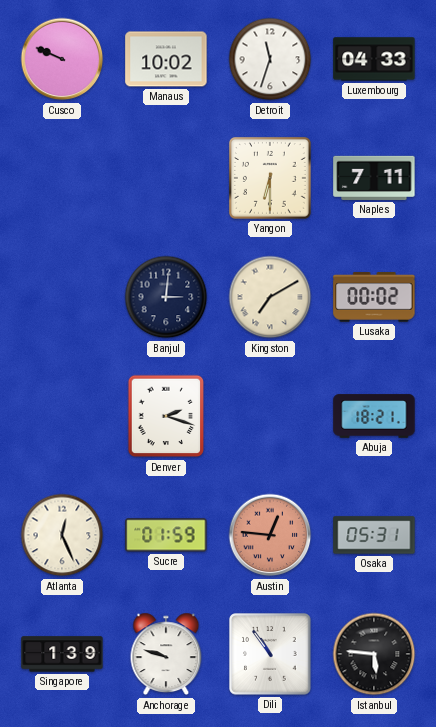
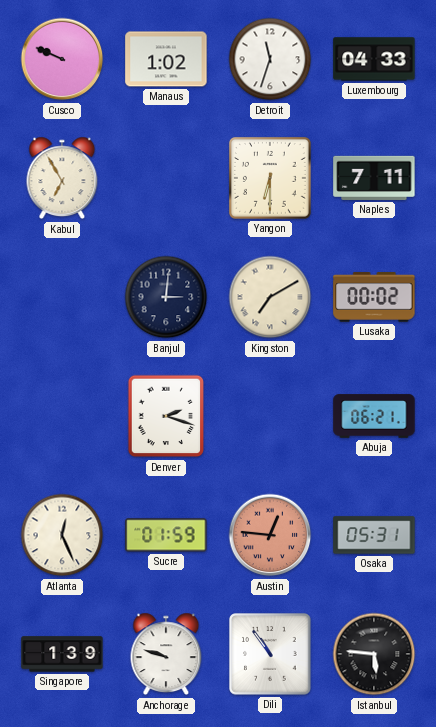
Manaus: 10:02 -> 1:02 (166, 59)
Kabul: none -> 6:55 (62, 178)
Abuja: 18:21 -> 06:21 (374, 416)
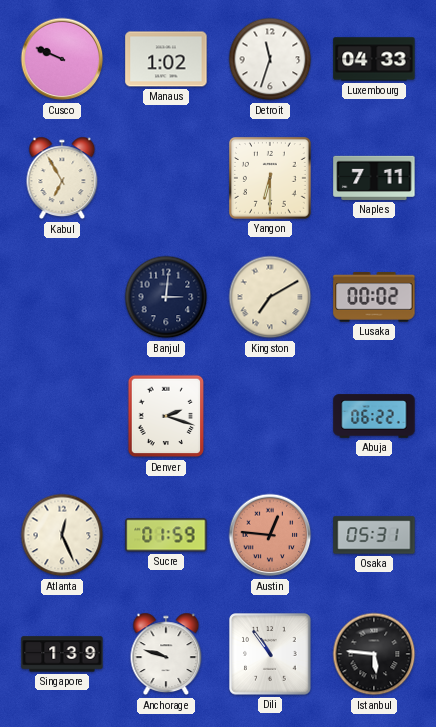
Abuja: 06:21 -> 06:22 (374, 416)
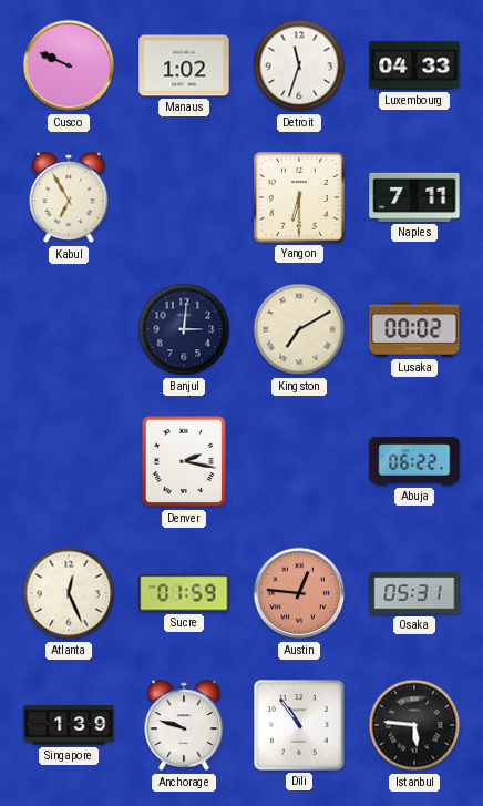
Denver: 2:18 -> 2:17 (184, 461)
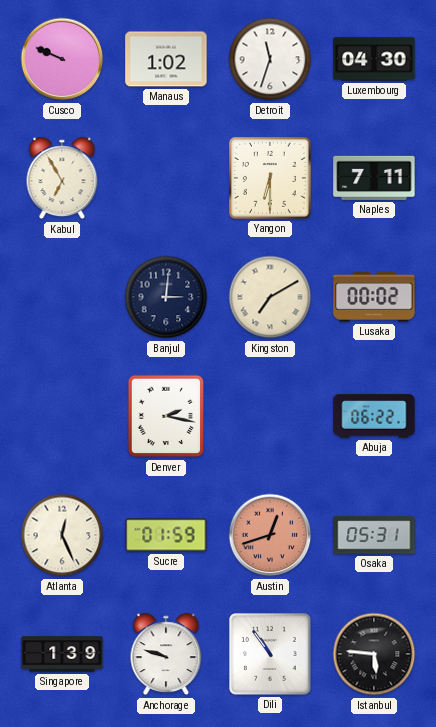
Luxembourg: 04:33 -> 04:30 (374, 59)
Austin: 12:46 -> 12:42 (270, 535)
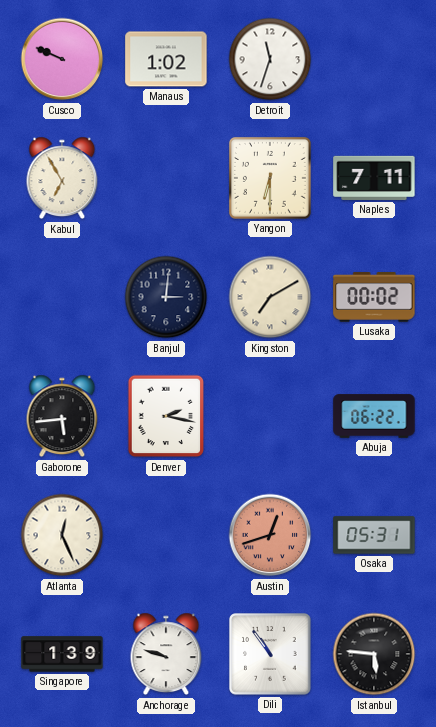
Luxembourg: 04:30 -> none (374, 59)
Gaborone: none -> 5:44 (62, 416)
Sucre: 01:59 -> none (166, 535)
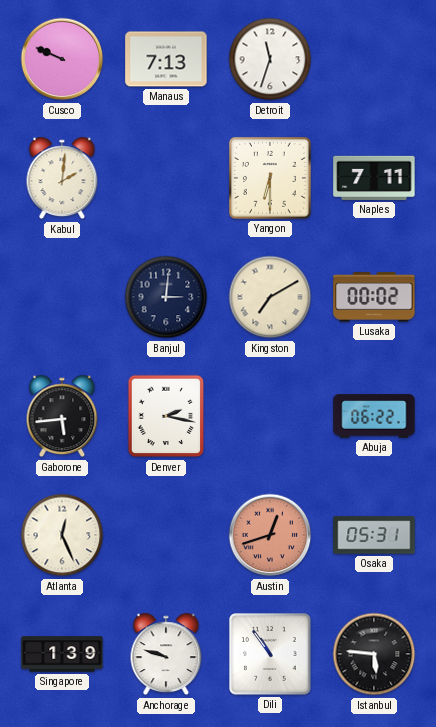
Manaus: 1:02 -> 7:13 (166, 59)
Kabul: 6:55 -> 2:01 (62, 178)
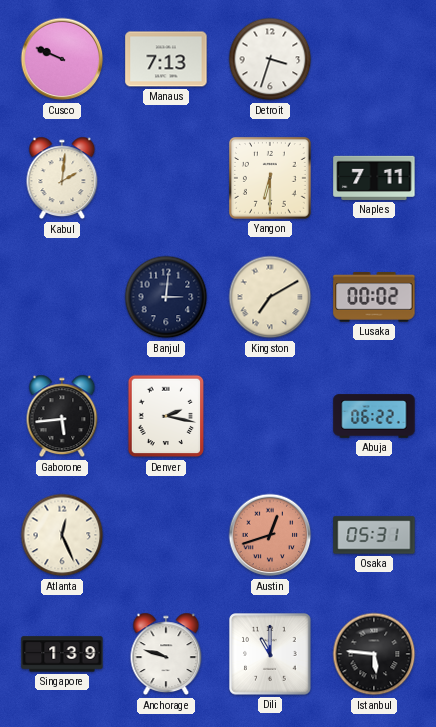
Detroit: 11:33 -> 3:33 (270, 59)
Dili: 10:54 -> 11:00 (270, 654)
